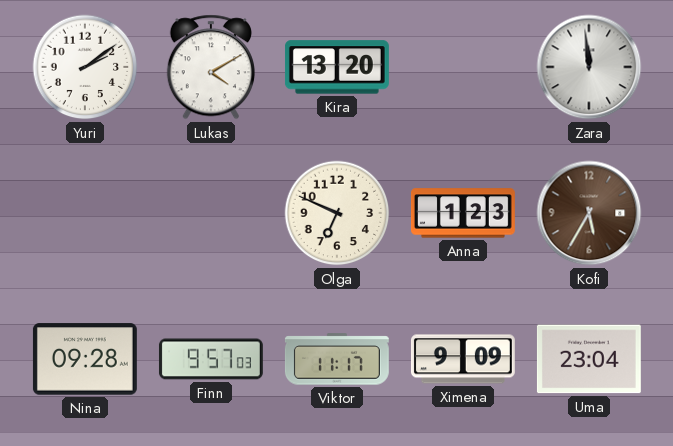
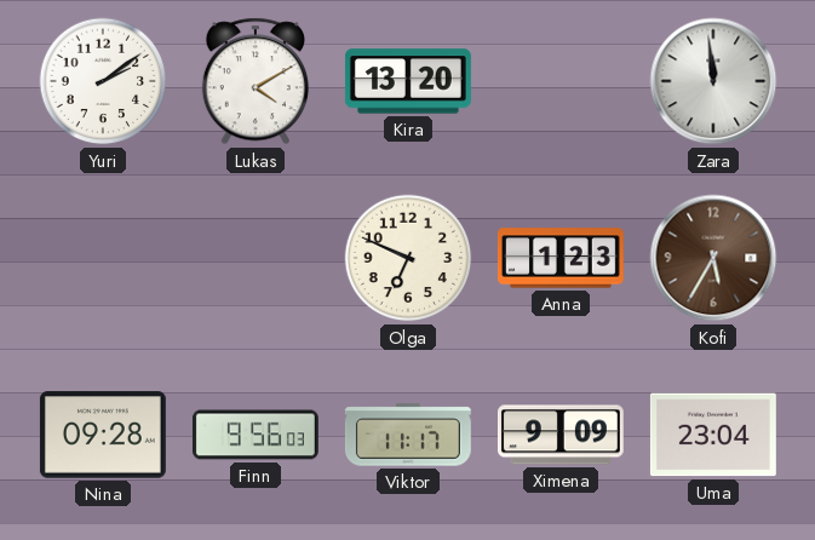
Finn: 9:57 -> 9:56 (256, 435)
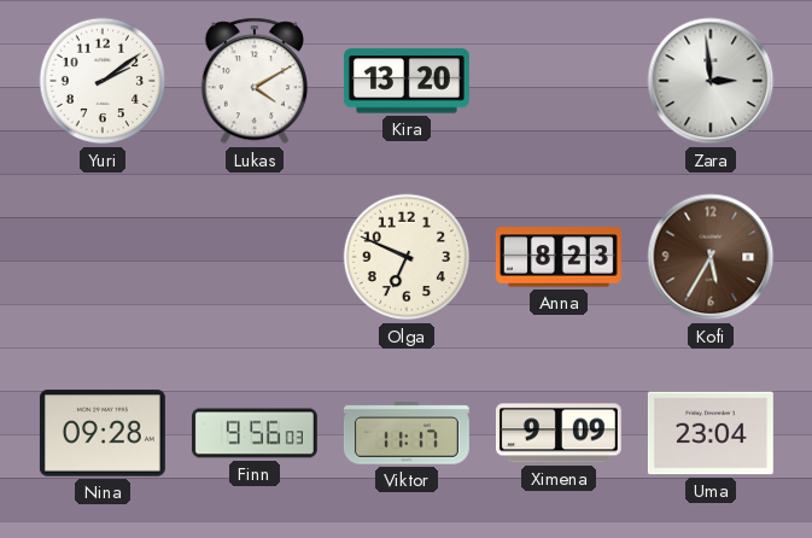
Zara: 11:59 -> 2:59 (711, 81)
Anna: 1:23 -> 8:23 (559, 257)
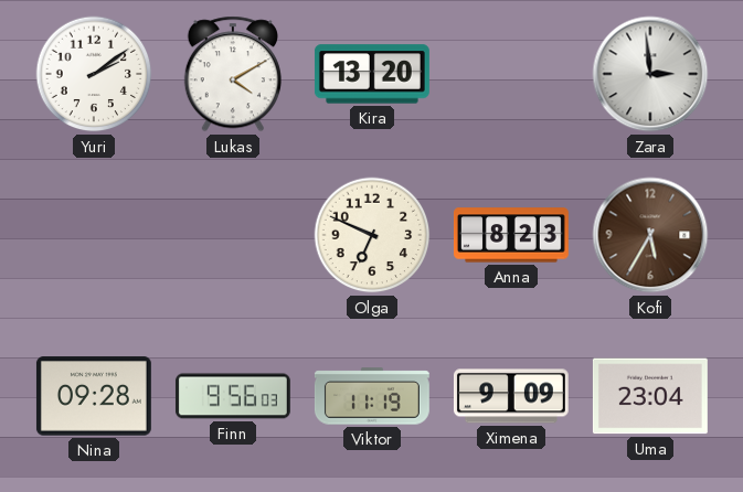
Viktor: 11:17 -> 11:19 (372, 396)
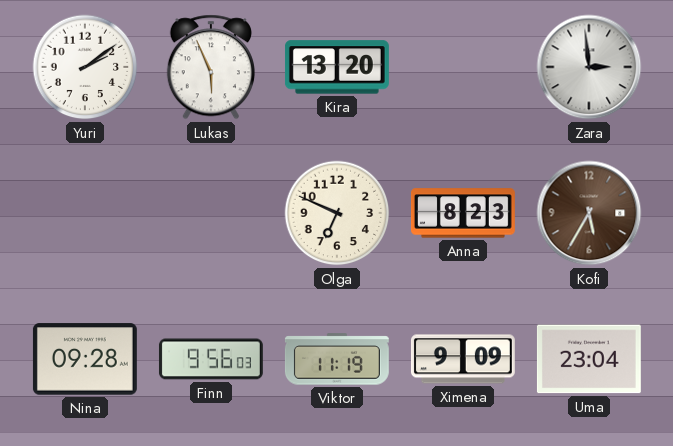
Lukas: 4:10 -> 5:56 (211, 67)
